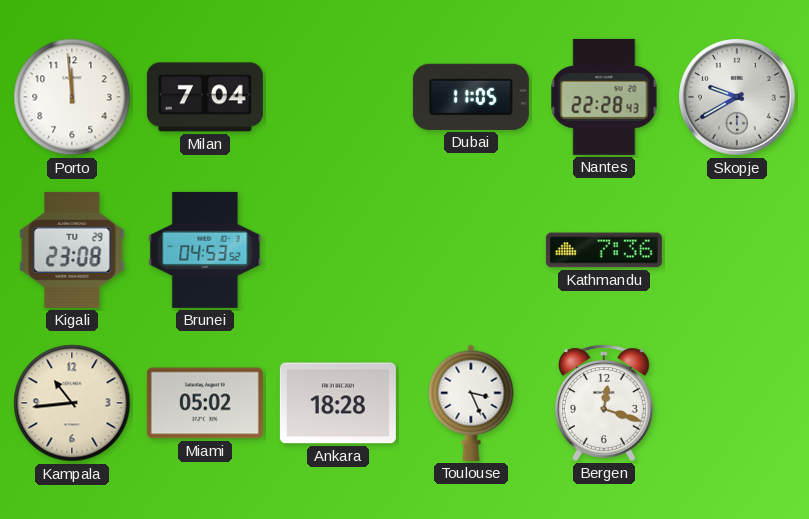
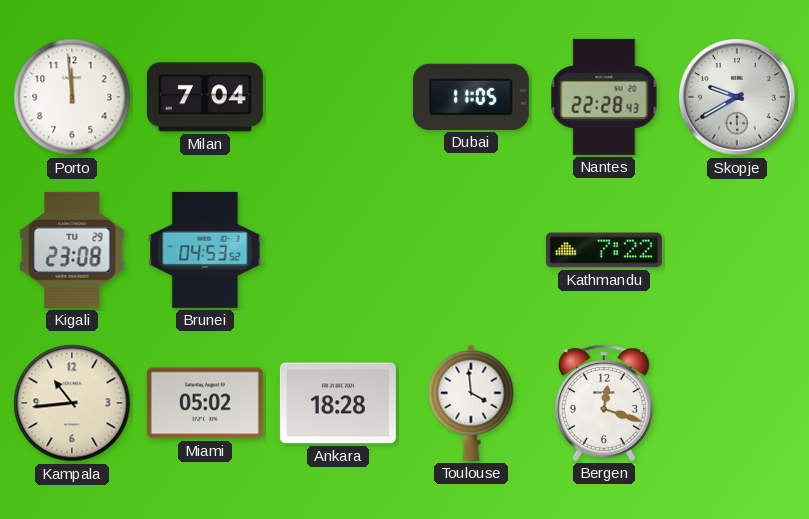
Kathmandu: 7:36 -> 7:22 (604, 250)
Toulouse: 3:26 -> 3:59 (471, 403)
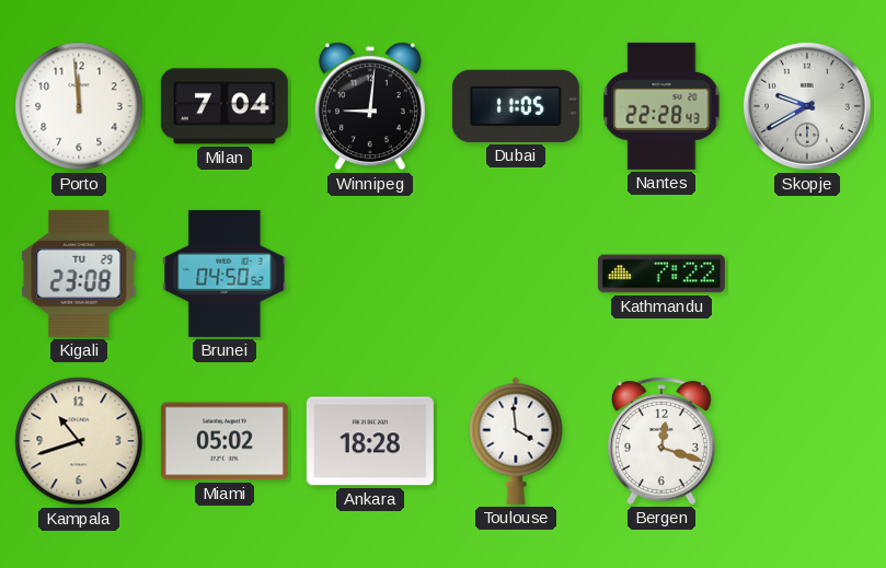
Winnipeg: none -> 9:01 (370, 106)
Brunei: 04:53 -> 04:50 (225, 274)
Kampala: 10:44 -> 10:42 (79, 441)
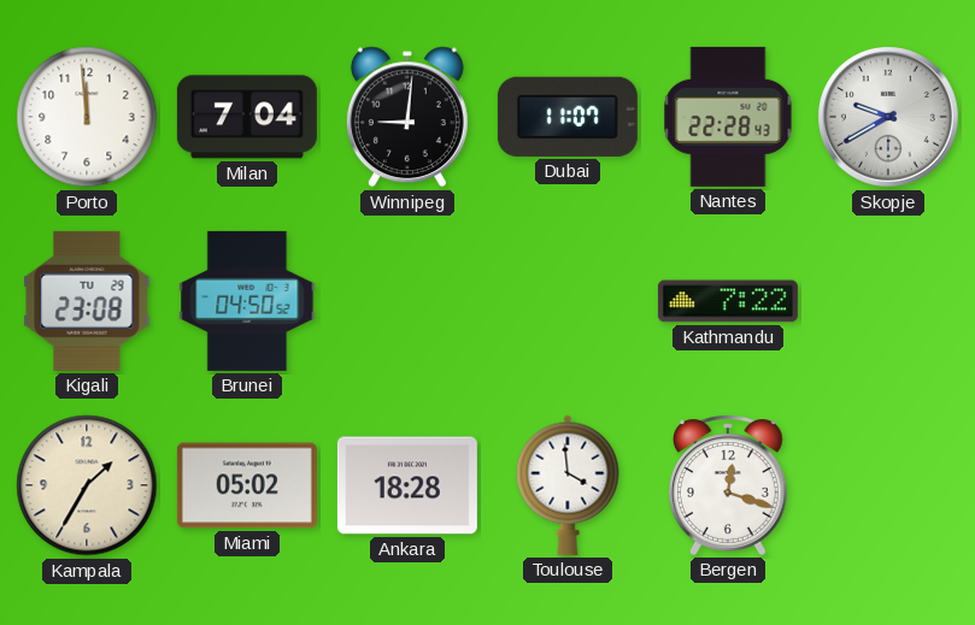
Dubai: 11:05 -> 11:07 (568, 117)
Kampala: 10:42 -> 1:35 (87, 485)
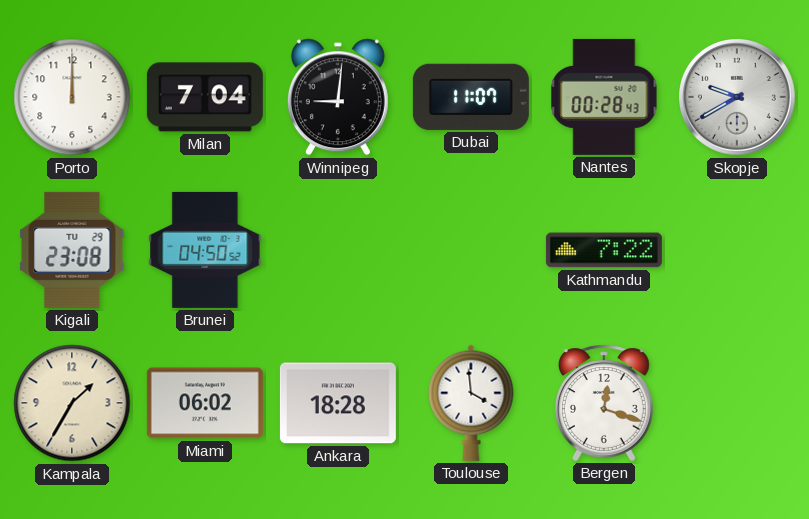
Porto: 11:59 -> 12:00 (72, 97)
Nantes: 22:28 -> 00:28 (604, 97)
Miami: 05:02 -> 06:02 (205, 403)
